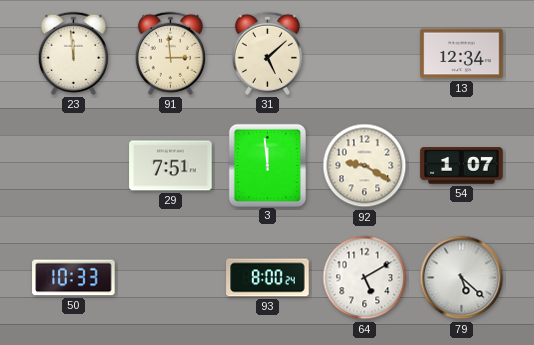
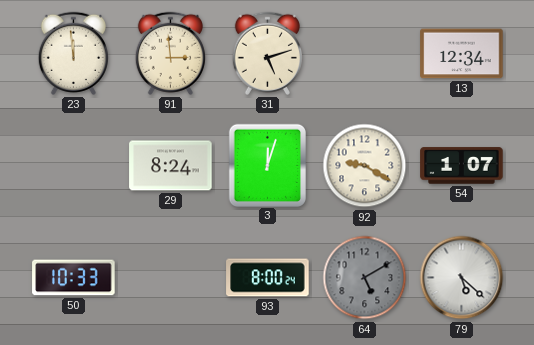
31: 5:08 -> 5:12 (267, 53)
29: 7:51 -> 8:24 (171, 166)
3: 11:59 -> 12:03 (267, 165)
64 dial: white -> grey (365, 278)
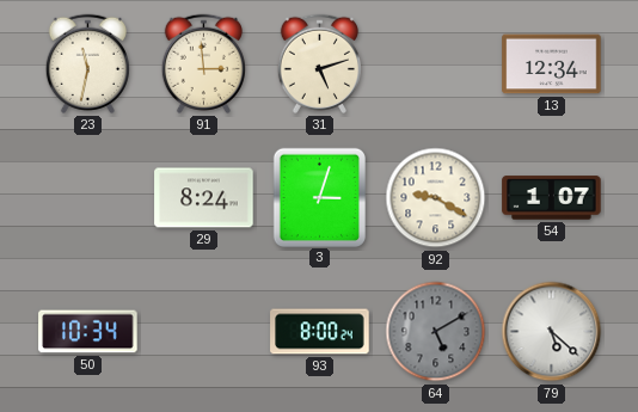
23: 11:59 -> 11:32 (87, 63)
3: 12:03 -> 3:03 (319, 197)
50: 10:33 -> 10:34 (88, 332)
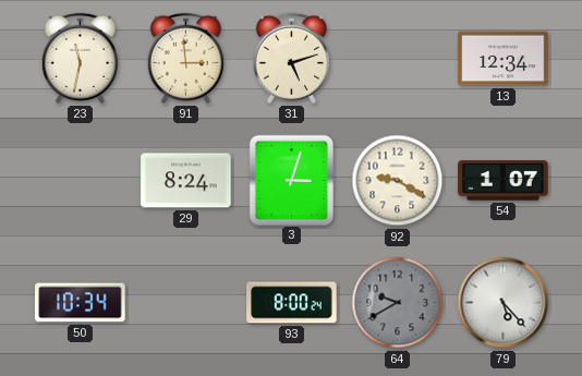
64: 5:10 -> 9:40 (398, 303)
79: 5:22 -> 5:23 (504, 303)
